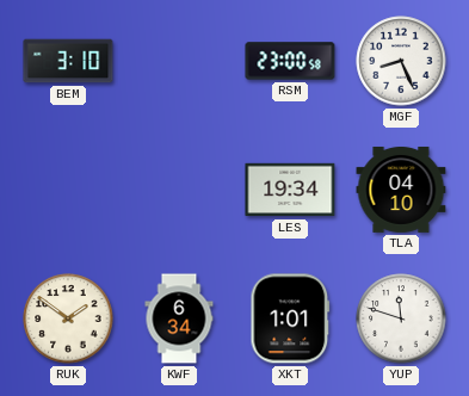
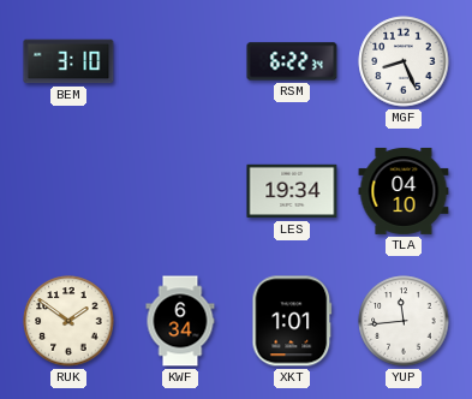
RSM: 23:00 -> 6:22 (292, 61)
YUP: 11:48 -> 11:44 (404, 321)
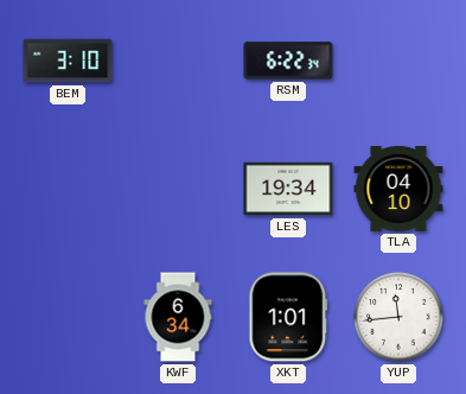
MGF: 8:26 -> none (404, 61)
RUK: 1:51 -> none (68, 321)
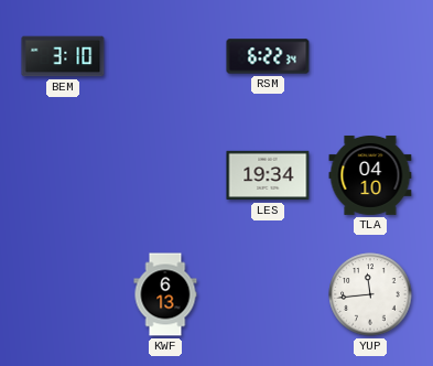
KWF: 6:34 -> 6:13 (165, 294)
XKT: 1:01 -> none (288, 317)
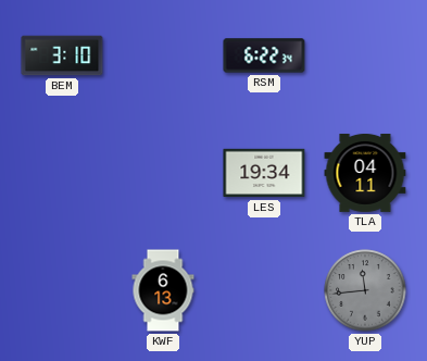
TLA: 04:10 -> 04:11 (365, 173)
YUP dial: white -> grey (365, 290)
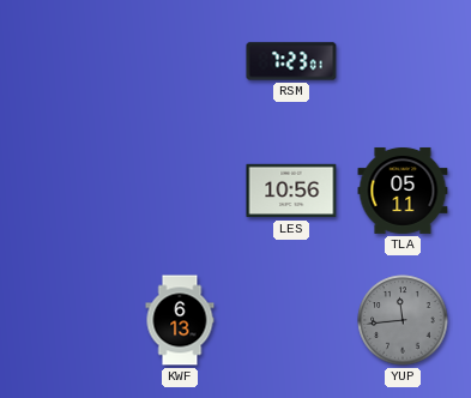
BEM: 3:10 -> none (62, 55)
RSM: 6:22 -> 7:23 (291, 61)
LES: 19:34 -> 10:56 (291, 191)
TLA: 04:11 -> 05:11 (403, 191)
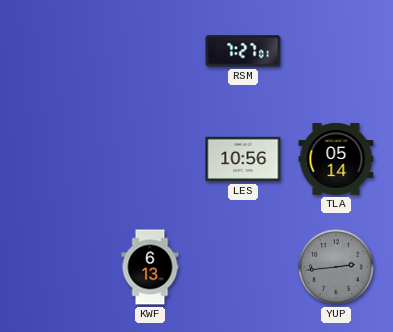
RSM: 7:23 -> 7:27 (243, 51)
TLA: 05:11 -> 05:14 (336, 159)
YUP: 11:44 -> 2:44 (336, 267)
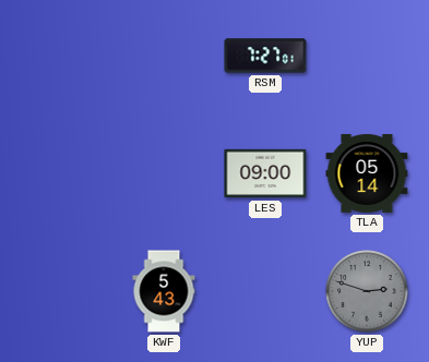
LES: 10:56 -> 09:00 (265, 173)
KWF: 6:13 -> 5:43 (164, 291)
YUP: 2:44 -> 2:48 (367, 291)
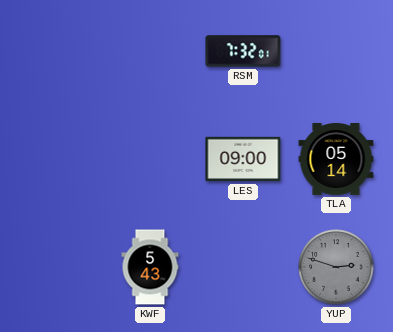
RSM: 7:27 -> 7:32 (243, 51)
